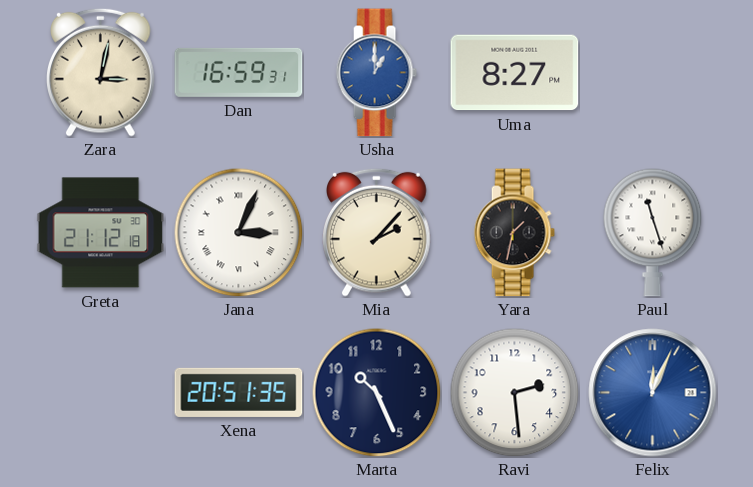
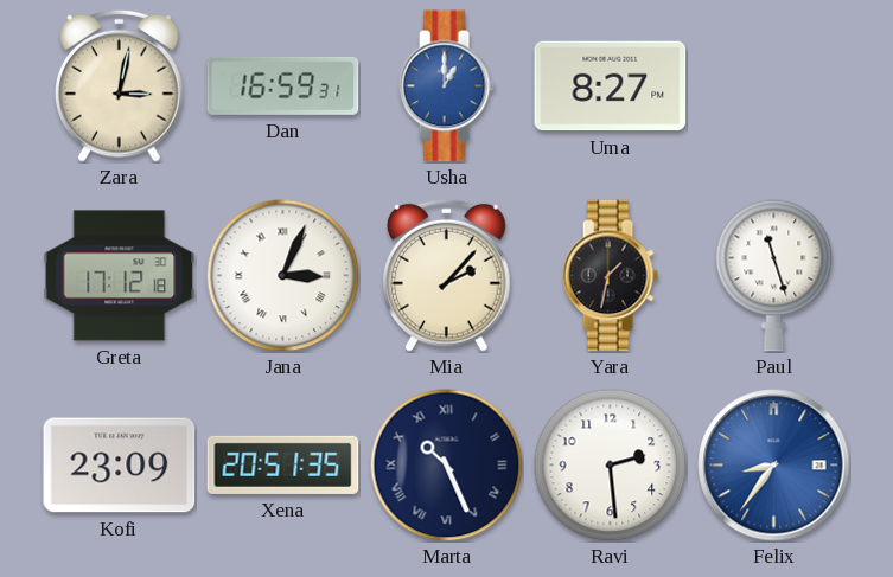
Greta: 21:12 -> 17:12 (120, 276)
Kofi: none -> 23:09 (120, 466)
Marta numerals: Arabic -> Roman (446, 464)
Felix: 12:04 -> 8:36 (774, 466)
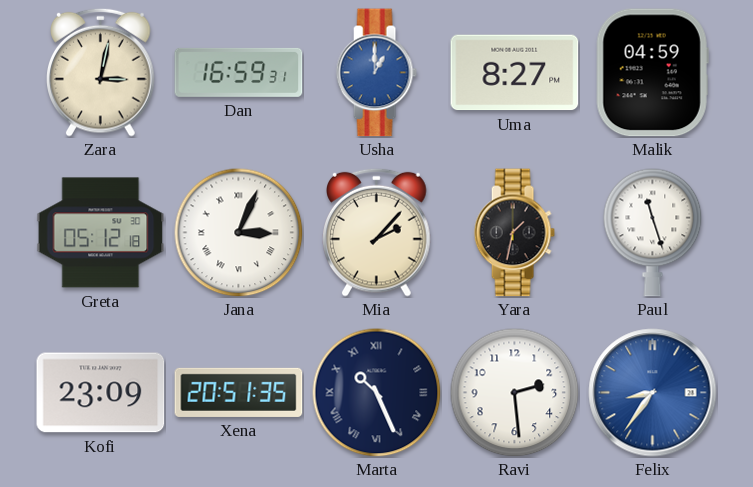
Malik: none -> 04:59 (652, 73)
Greta: 17:12 -> 05:12 (101, 233)
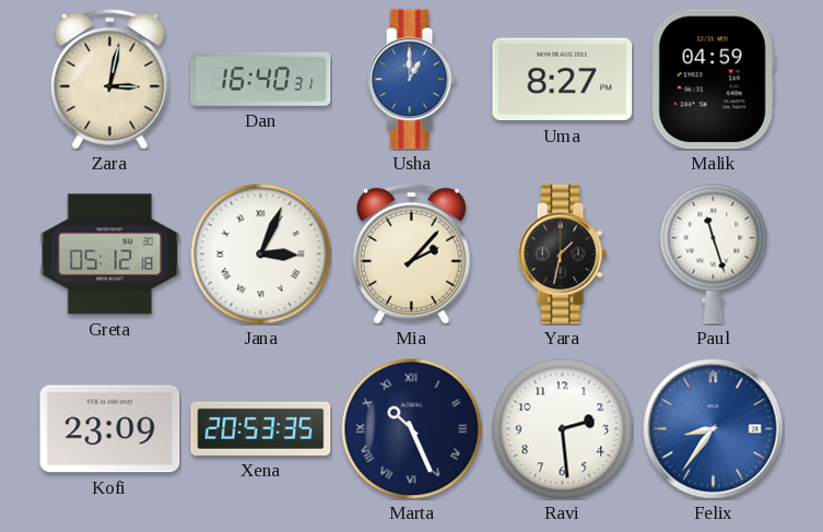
Dan: 16:59 -> 16:40 (261, 79)
Xena: 20:51 -> 20:53 (261, 428)
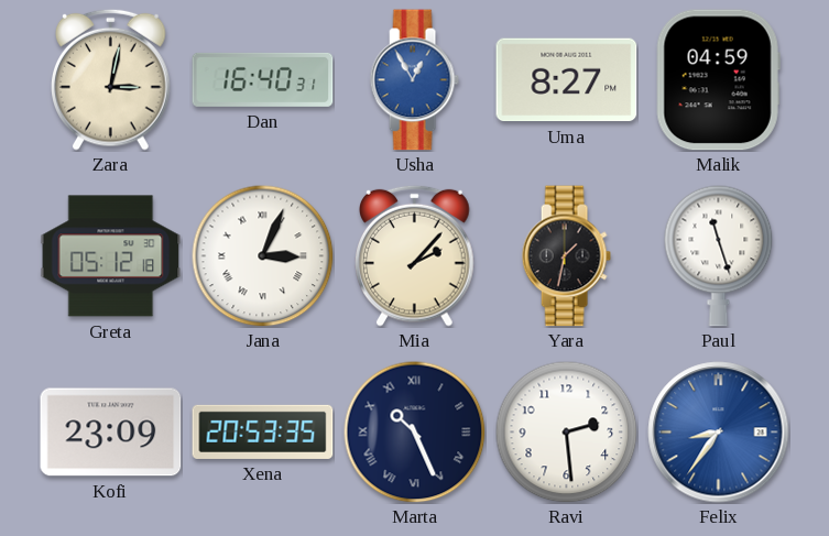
Usha: 1:00 -> 12:55 (414, 80)
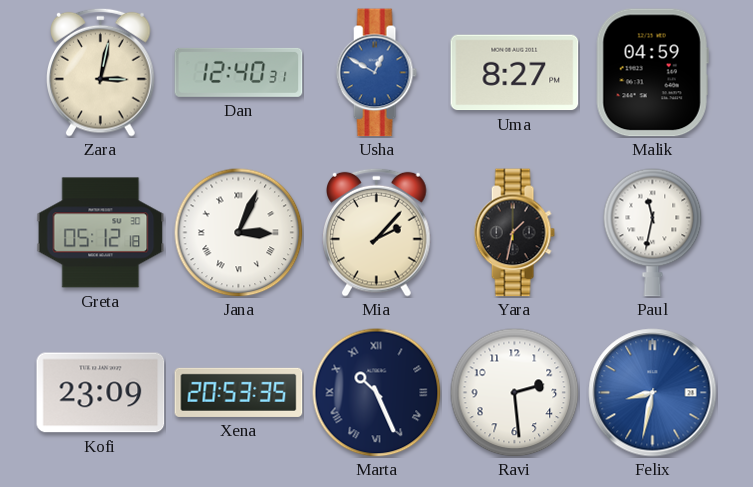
Dan: 16:40 -> 12:40 (239, 72)
Usha: 12:55 -> 12:50 (376, 73)
Paul: 11:27 -> 11:32 (653, 232)
Felix: 8:36 -> 8:32 (653, 393)
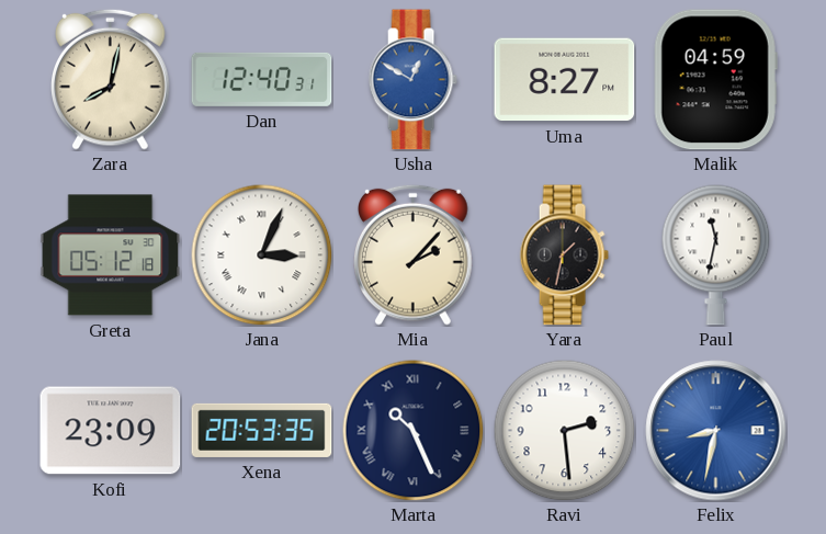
Zara: 3:02 -> 8:02 (111, 79)
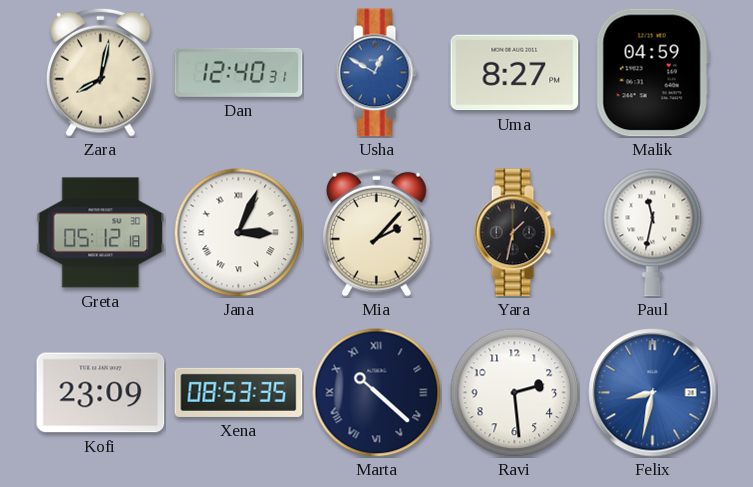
Xena: 20:53 -> 08:53 (239, 392)
Marta: 10:26 -> 10:22 (376, 392)
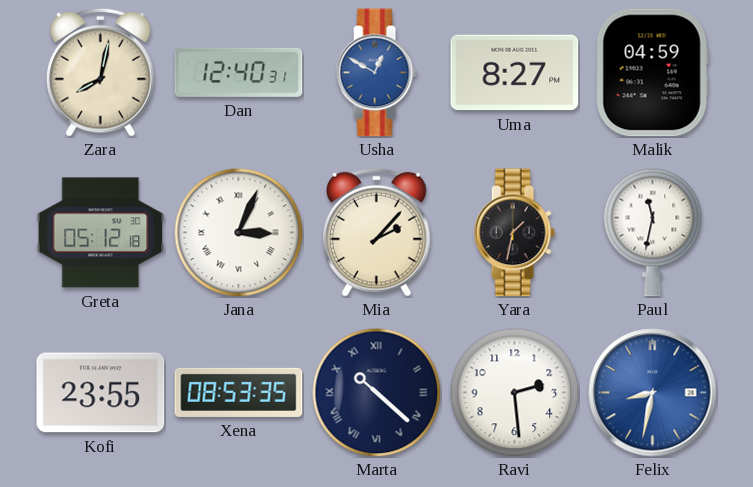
Kofi: 23:09 -> 23:55 (101, 393)
